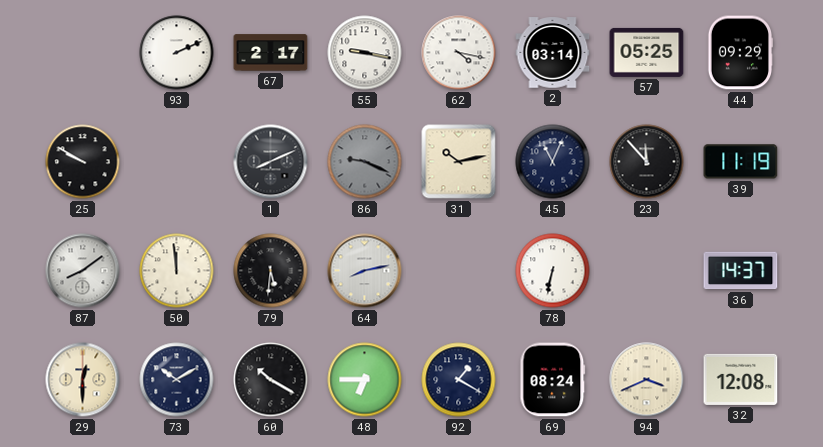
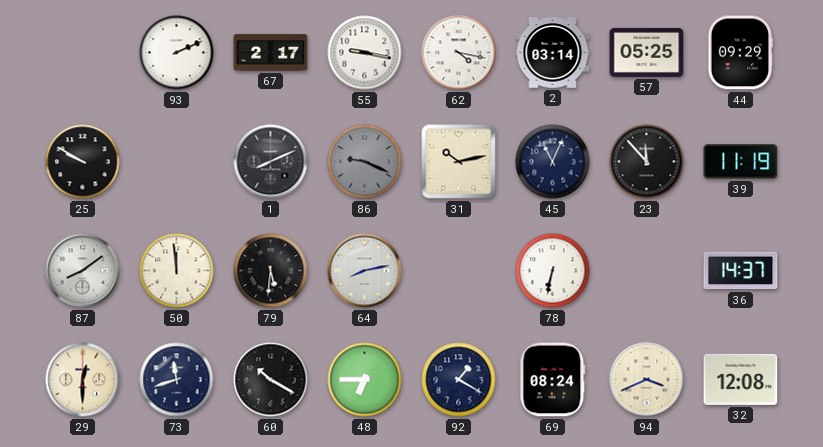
73: 10:10 -> 11:42 (177, 380)
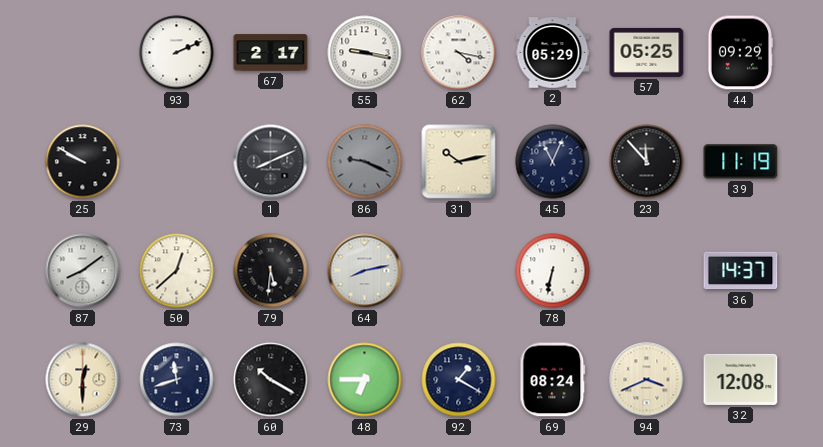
2: 03:14 -> 05:29 (553, 53)
50: 11:59 -> 12:38 (177, 271)
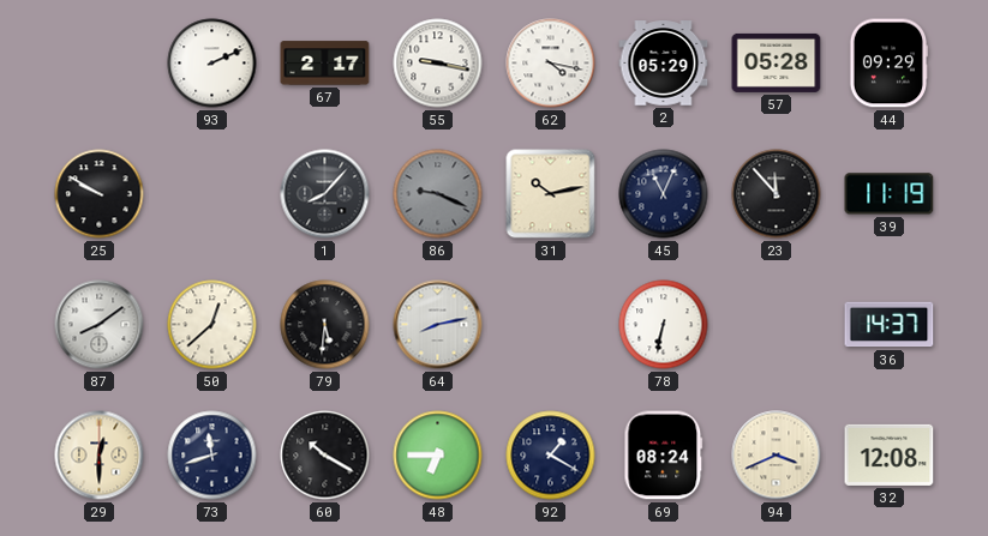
57: 05:25 -> 05:28 (777, 62)
1: 8:11 -> 8:07 (325, 194)
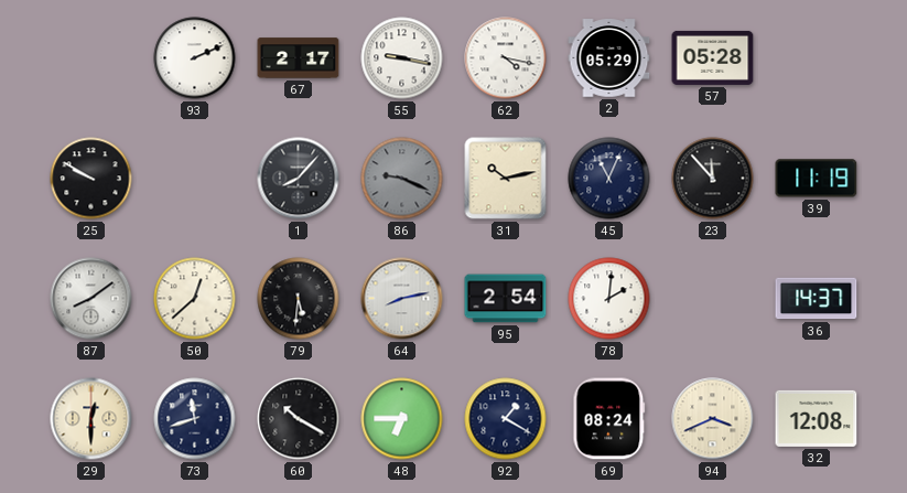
44: 09:29 -> none (887, 64)
95: none -> 2:54 (506, 299)
78: 6:32 -> 2:01 (609, 299)
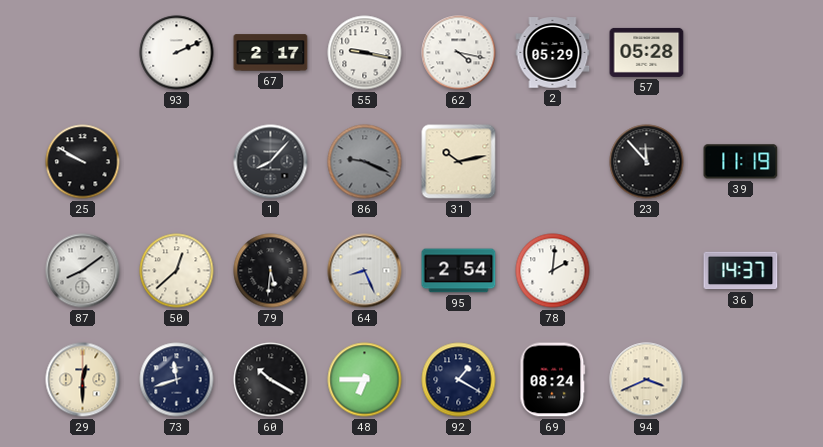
45: 11:04 -> none (609, 179)
64: 8:13 -> 8:26 (365, 271)
32: 12:08 -> none (817, 418)
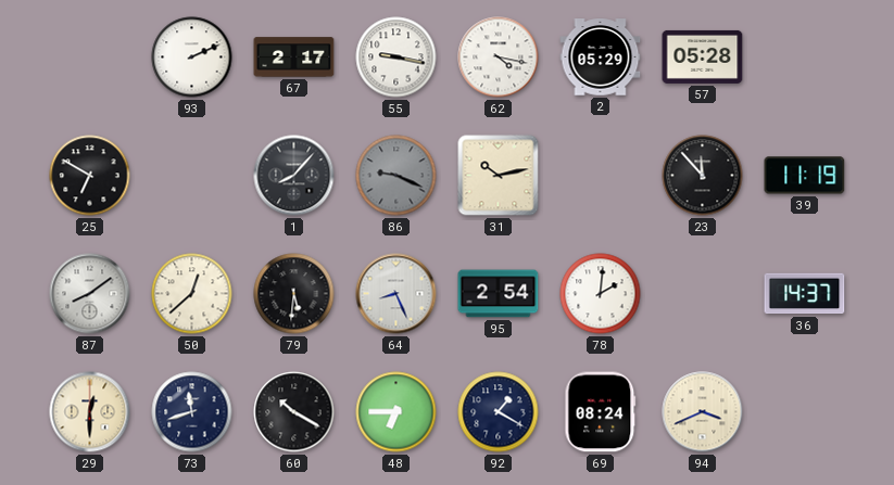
25: 9:50 -> 6:50 (90, 176)
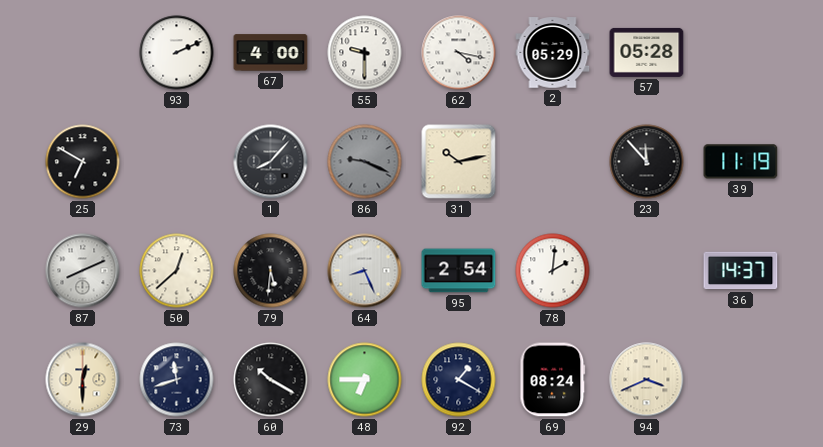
67: 2:17 -> 4:00 (271, 53)
55: 9:17 -> 9:30 (365, 53)
87: 8:09 -> 8:11 (83, 271)
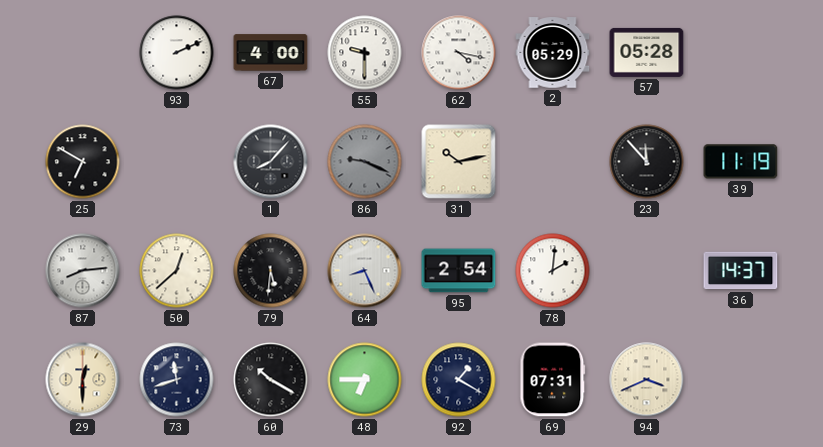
87: 8:11 -> 8:14 (83, 271)
69: 08:24 -> 07:31 (553, 380)
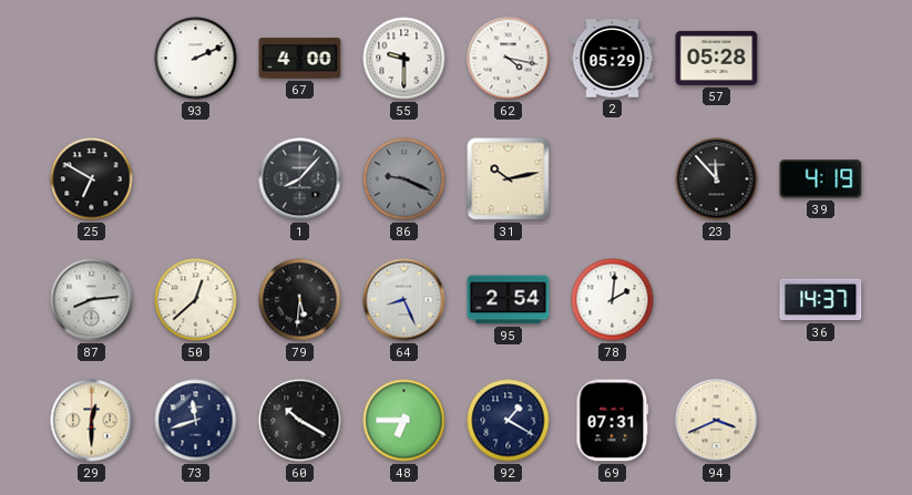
39: 11:19 -> 4:19 (821, 179)
